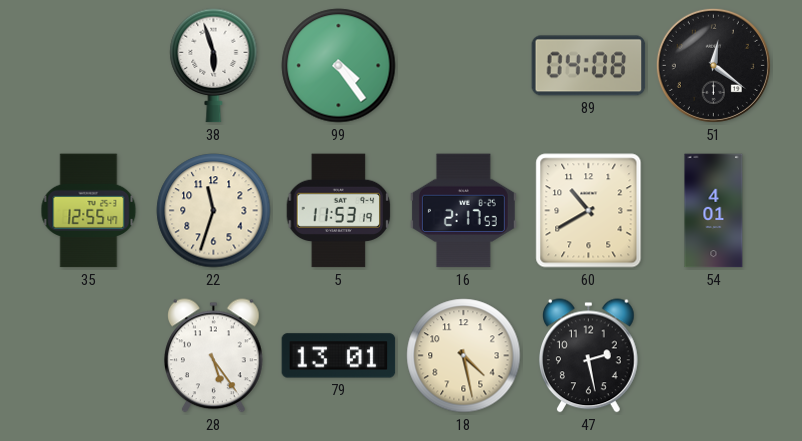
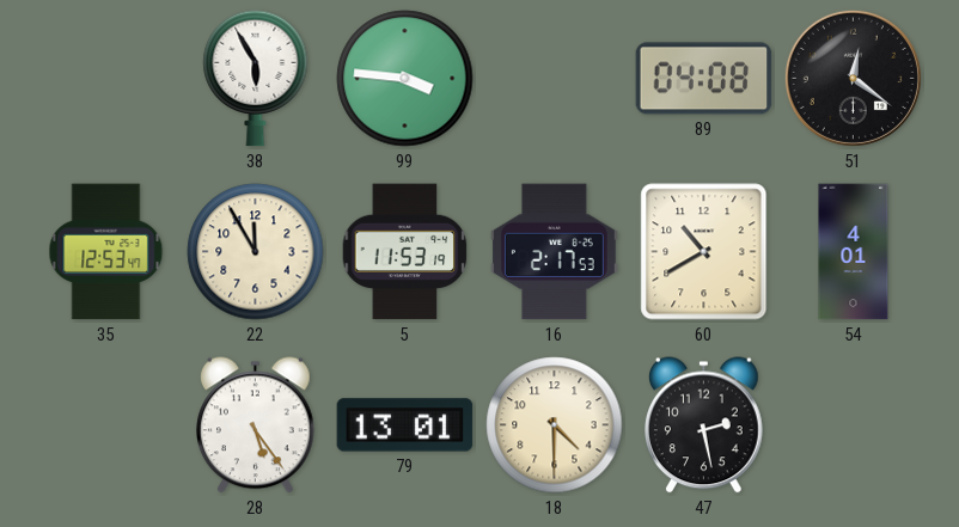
38: 5:57 -> 5:55 (256, 79)
99: 4:24 -> 3:46 (405, 79)
35: 12:55 -> 12:53 (106, 252)
22: 11:33 -> 11:55 (256, 252)
18: 4:28 -> 4:30 (555, 425)
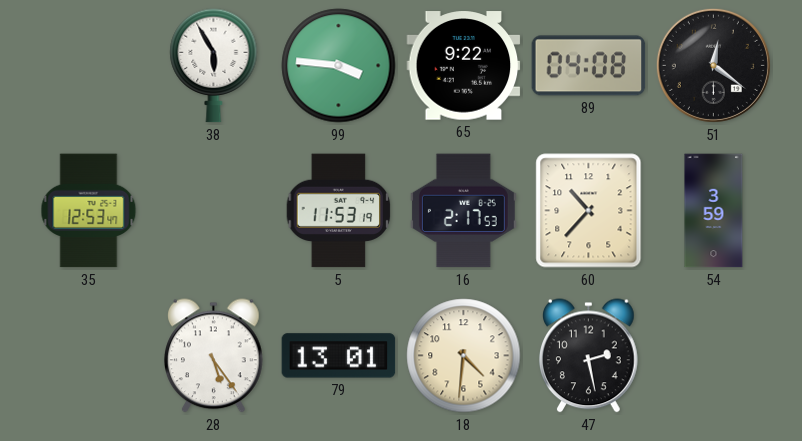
65: none -> 9:22 (464, 66)
22: 11:55 -> none (256, 252)
60: 10:40 -> 10:37 (589, 211)
54: 4:01 -> 3:59 (714, 211)
18: 4:30 -> 4:31 (464, 356)
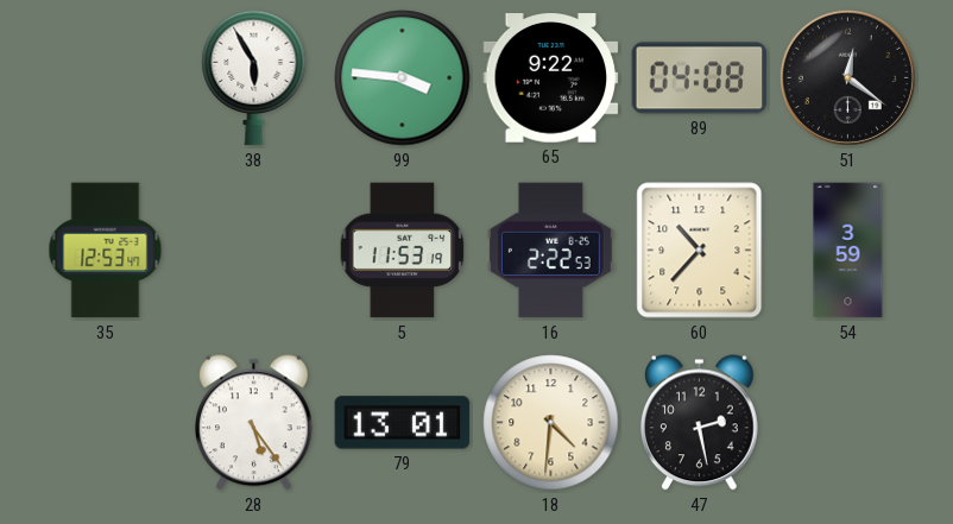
16: 2:17 -> 2:22 (550, 251)
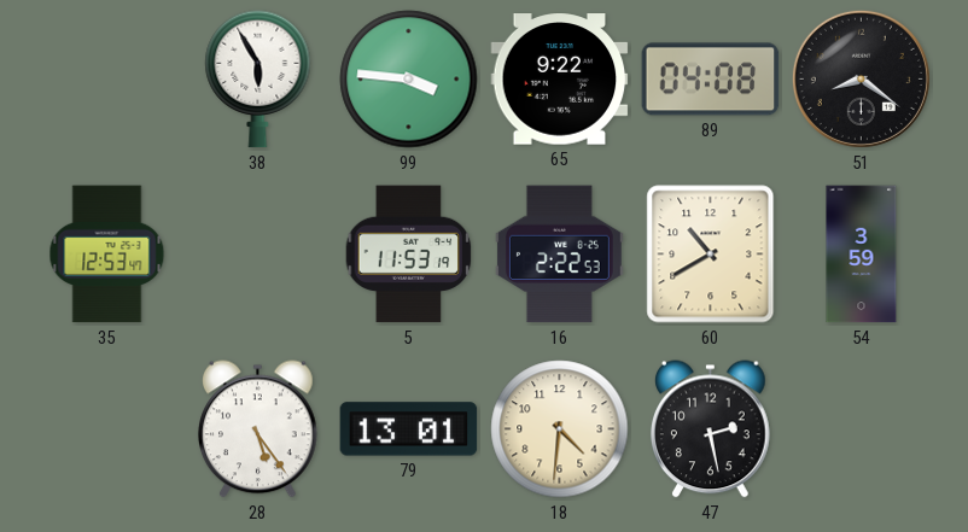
51: 12:21 -> 8:21 (861, 78)
60: 10:37 -> 10:40 (711, 255)
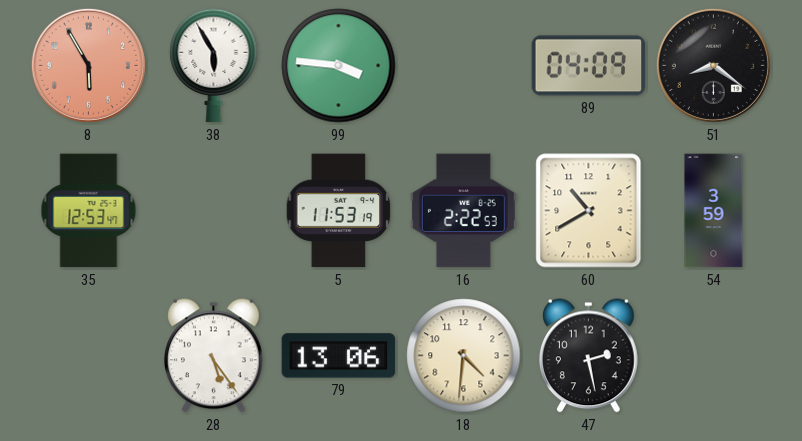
8: none -> 5:55 (88, 65)
65: 9:22 -> none (560, 80)
89: 04:08 -> 04:09 (589, 66)
79: 13:01 -> 13:06 (339, 356)
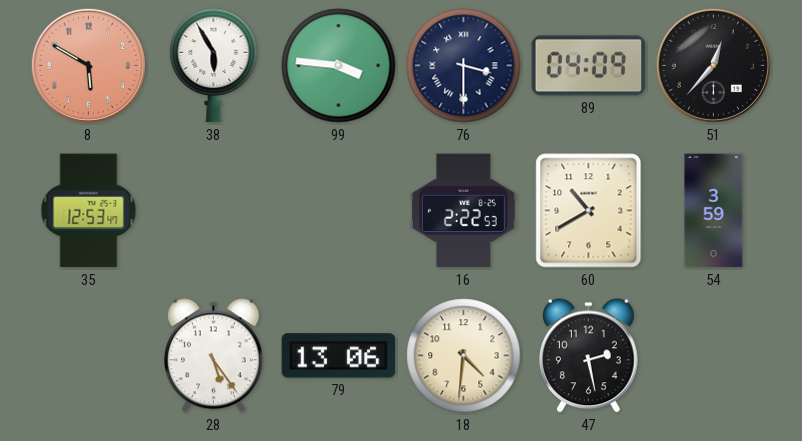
8: 5:55 -> 5:50 (88, 65)
76: none -> 3:30 (464, 66)
51: 8:21 -> 12:37 (713, 65)
5: 11:53 -> none (339, 211)
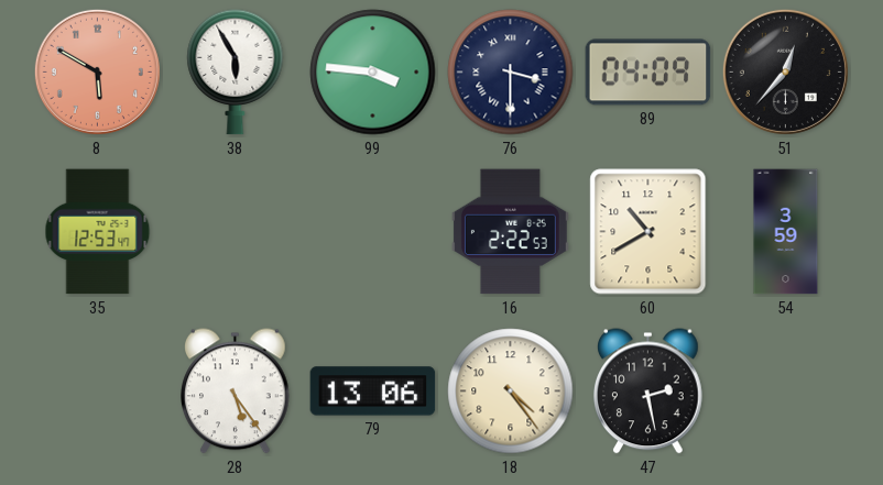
18: 4:31 -> 4:24 (511, 392)
